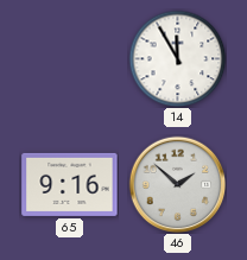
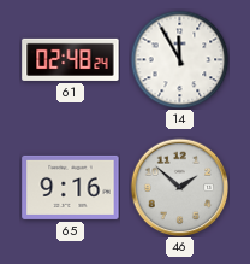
61: none -> 02:48 (71, 59)
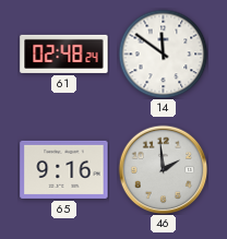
14: 11:55 -> 11:51 (163, 53)
46: 1:52 -> 1:59 (163, 169)
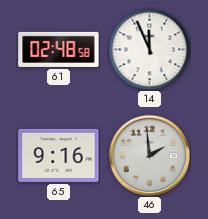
61: 02:48:24 -> 02:48:58 (59, 49)
14: 11:51 -> 11:56 (149, 49)
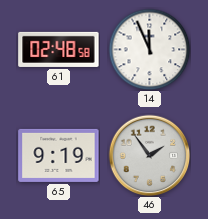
65: 9:16 -> 9:19 (59, 155)
46: 1:59 -> 1:54 (149, 155)
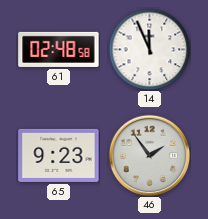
65: 9:19 -> 9:23 (59, 155)
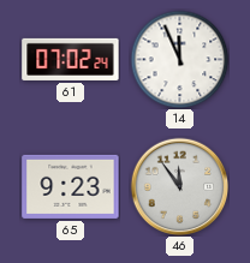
61: 02:48 -> 07:02 (71, 59)
46: 1:54 -> 11:54 (179, 186)
